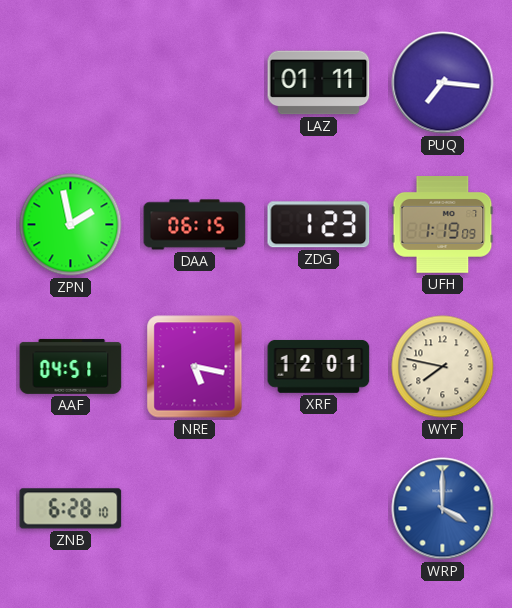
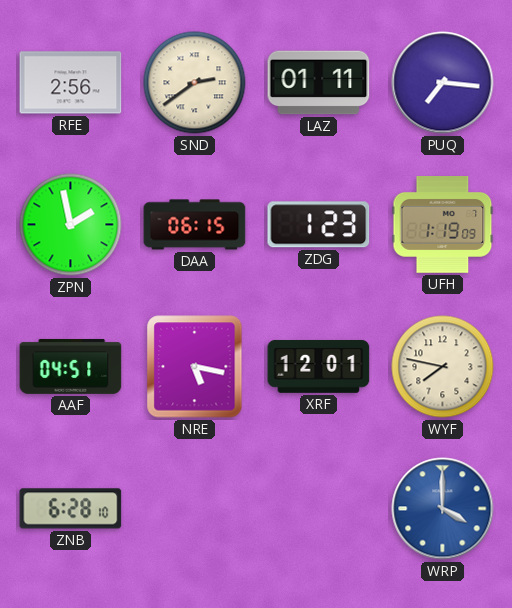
RFE: none -> 2:56 (71, 83)
SND: none -> 2:39 (195, 83)
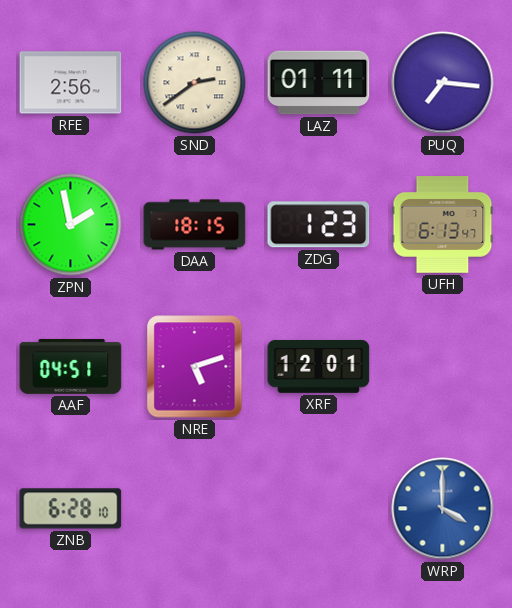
DAA: 06:15 -> 18:15 (195, 225)
UFH: 1:19 -> 6:13 (443, 225)
NRE: 5:17 -> 5:12 (195, 367)
WYF: 7:47 -> none (443, 367)
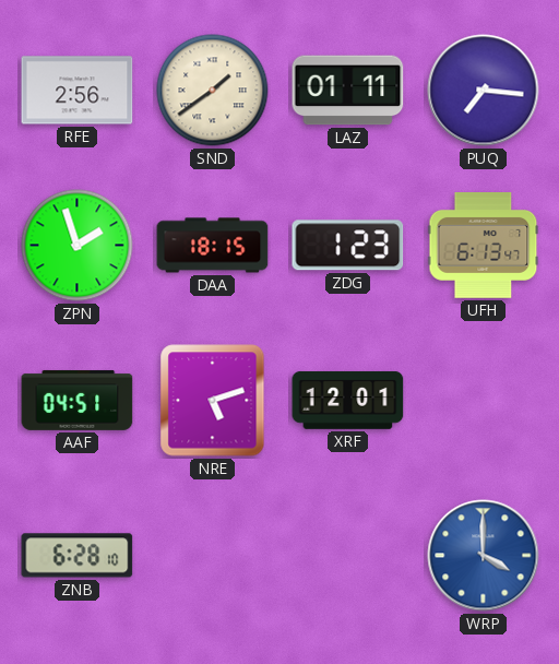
SND: 2:39 -> 1:39 (213, 91)
ZPN: 1:58 -> 1:57 (78, 246)
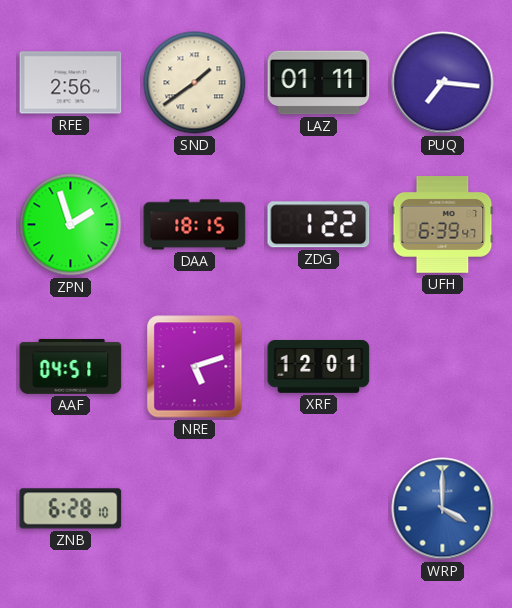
ZDG: 1:23 -> 1:22 (319, 225)
UFH: 6:13 -> 6:39 (443, 225)
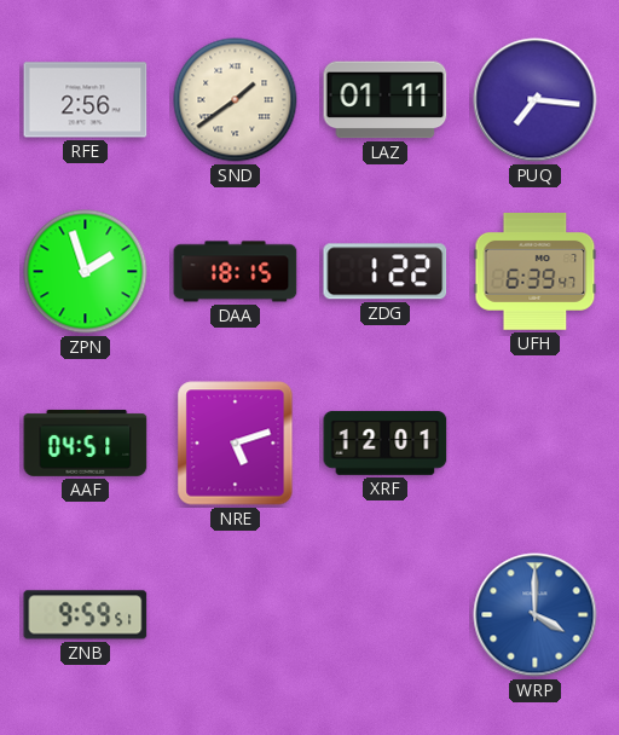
ZNB: 6:28 -> 9:59 (86, 615)
